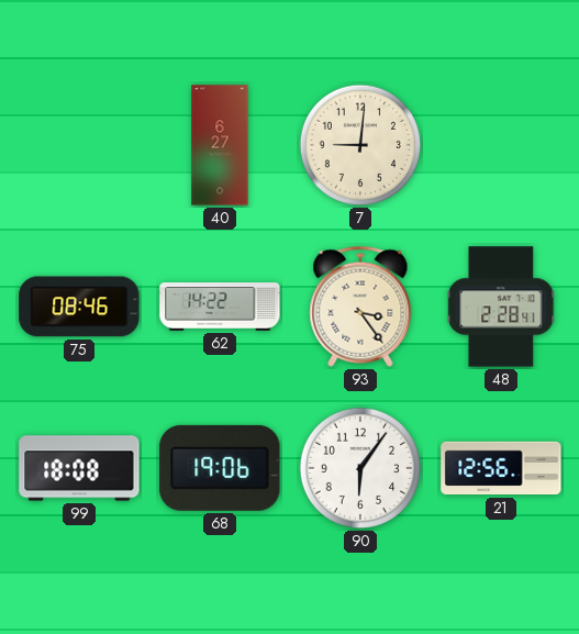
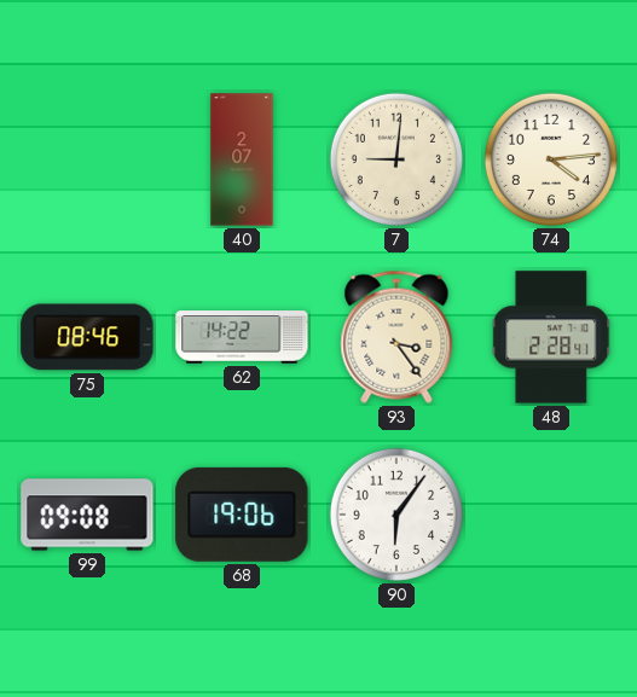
40: 6:27 -> 2:07 (242, 159)
74: none -> 4:14 (551, 159)
99: 18:08 -> 09:08 (87, 515)
21: 12:56 -> none (501, 468)
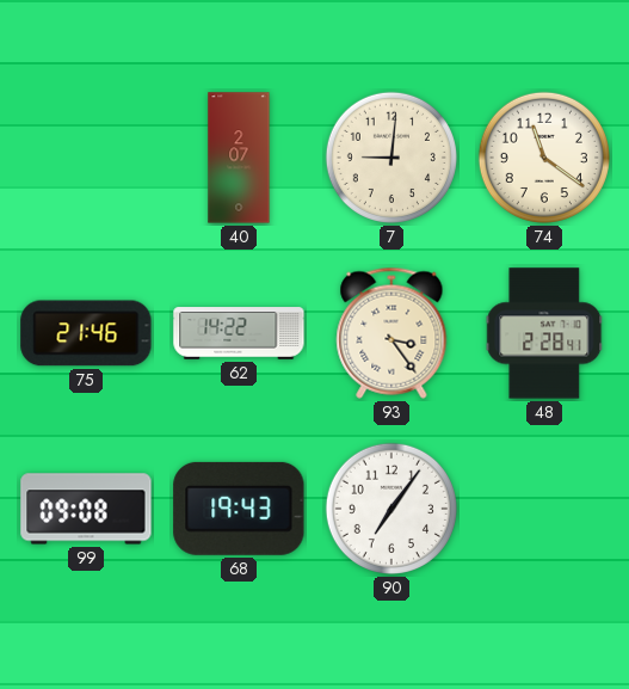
74: 4:14 -> 11:21 (544, 158)
75: 08:46 -> 21:46 (86, 333)
68: 19:06 -> 19:43 (239, 509)
90: 6:06 -> 7:06 (391, 509)
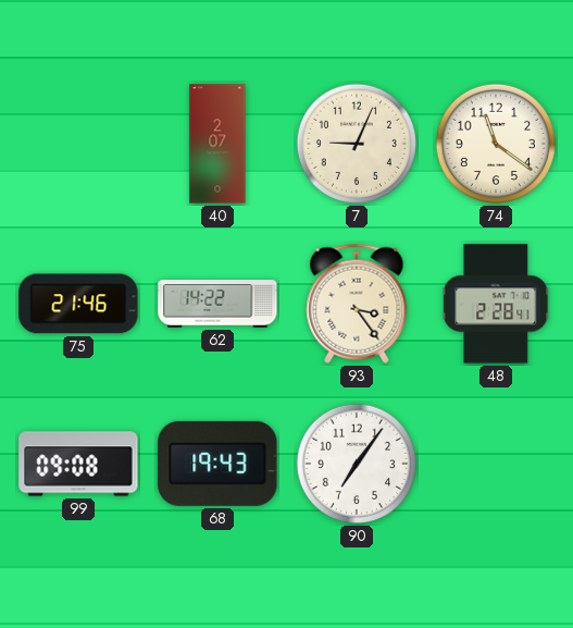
7: 9:01 -> 9:04 (357, 144)
